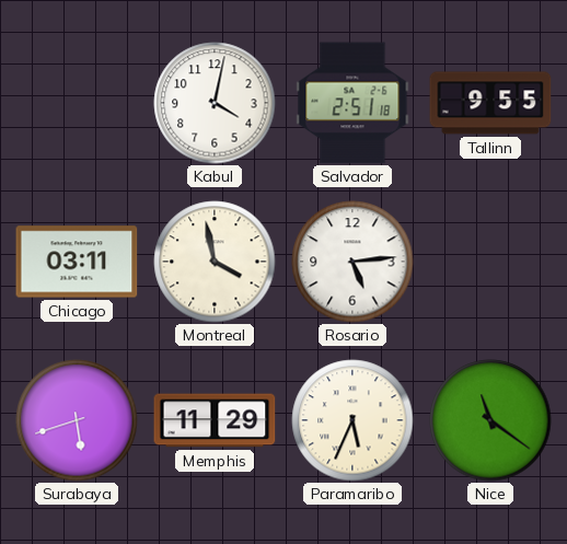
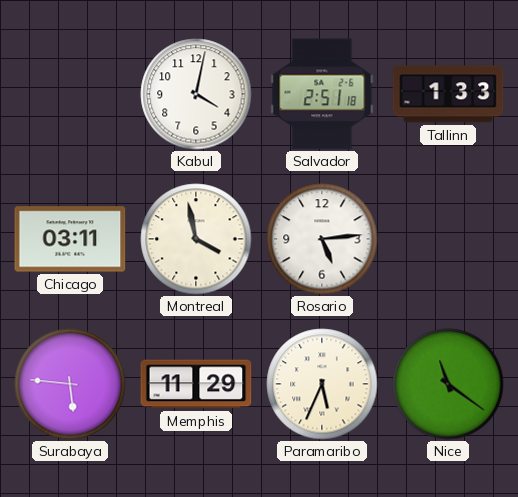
Tallinn: 9:55 -> 1:33 (448, 94)
Surabaya: 5:42 -> 5:46 (70, 384)
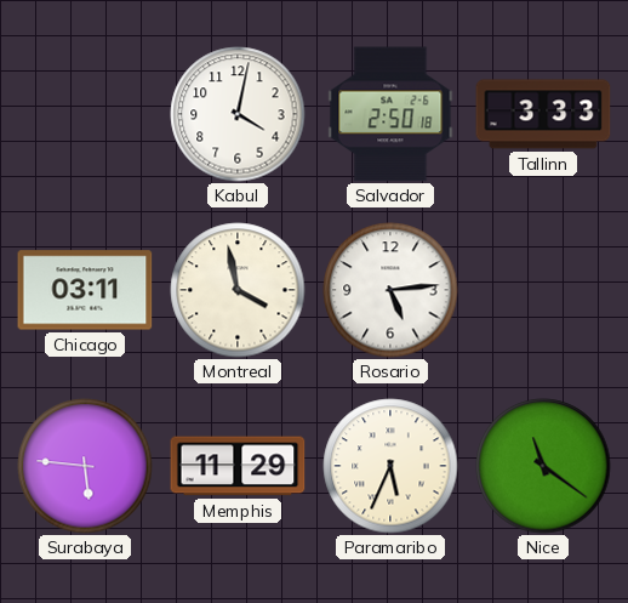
Salvador: 2:51 -> 2:50 (390, 114)
Tallinn: 1:33 -> 3:33 (543, 114)
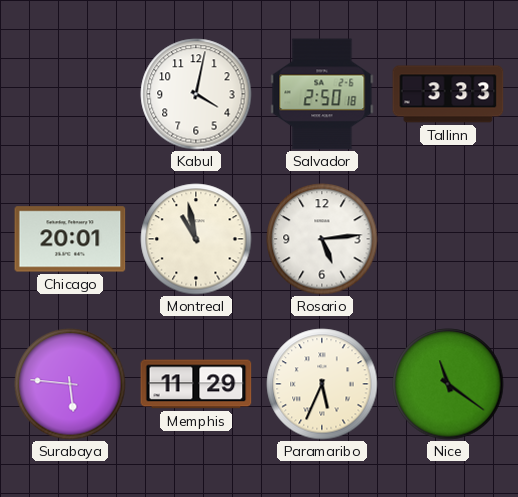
Chicago: 03:11 -> 20:01 (70, 239)
Montreal: 3:58 -> 10:58 (196, 239)
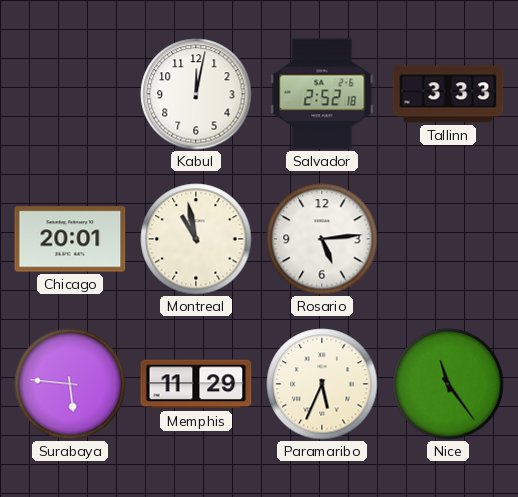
Kabul: 4:02 -> 12:02 (196, 94)
Salvador: 2:50 -> 2:52 (322, 94)
Nice: 11:21 -> 11:24 (448, 384)
